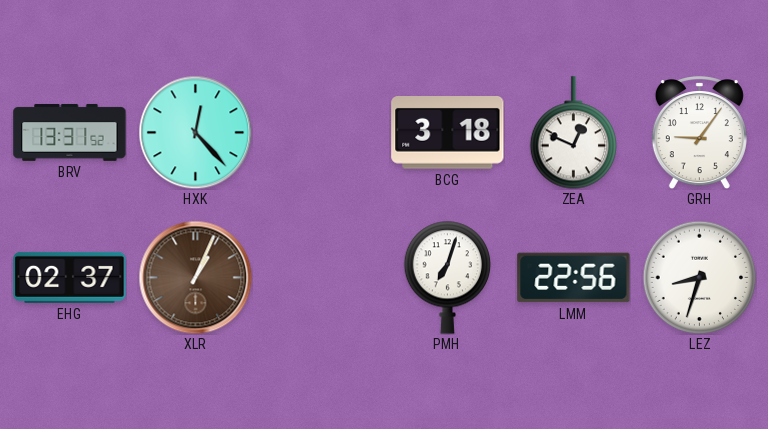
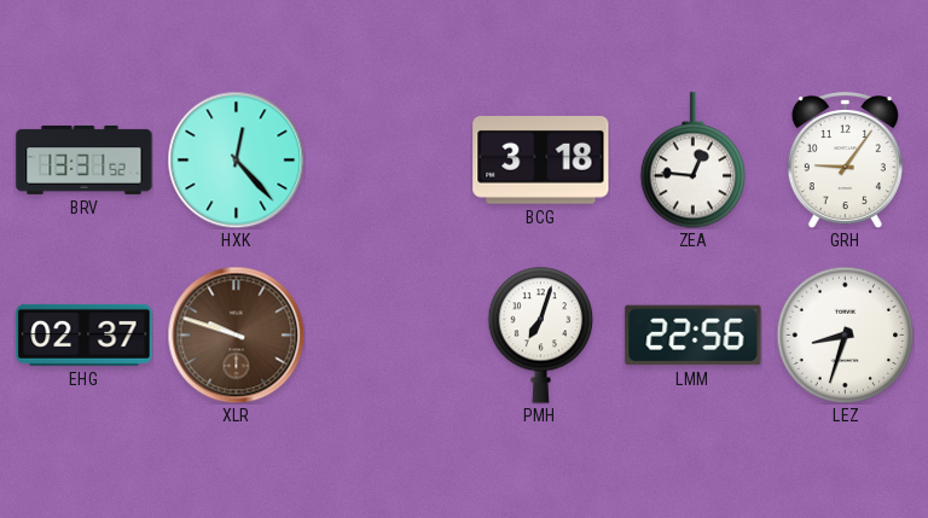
ZEA: 12:49 -> 12:46 (692, 161)
XLR: 1:04 -> 9:48 (236, 334)
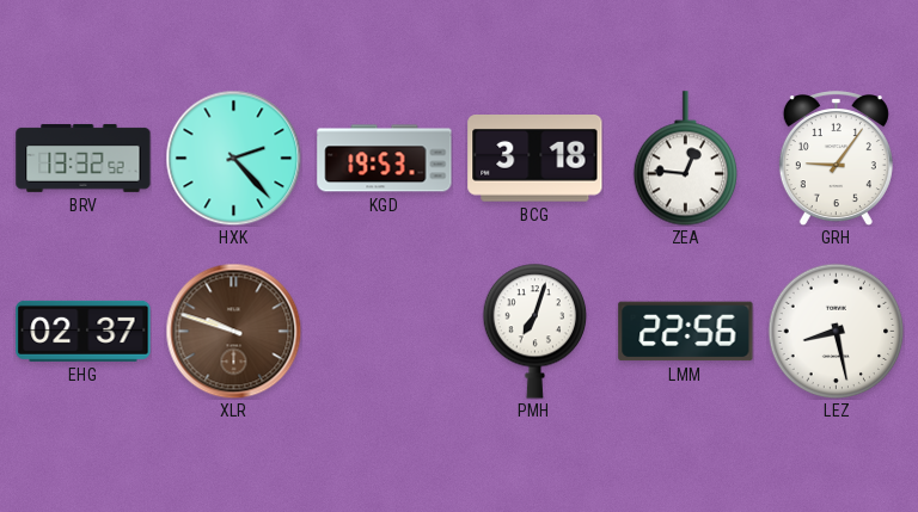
BRV: 13:31 -> 13:32 (84, 158)
HXK: 12:23 -> 2:23 (233, 158)
KGD: none -> 19:53 (385, 159)
LEZ: 8:33 -> 8:28 (836, 331)
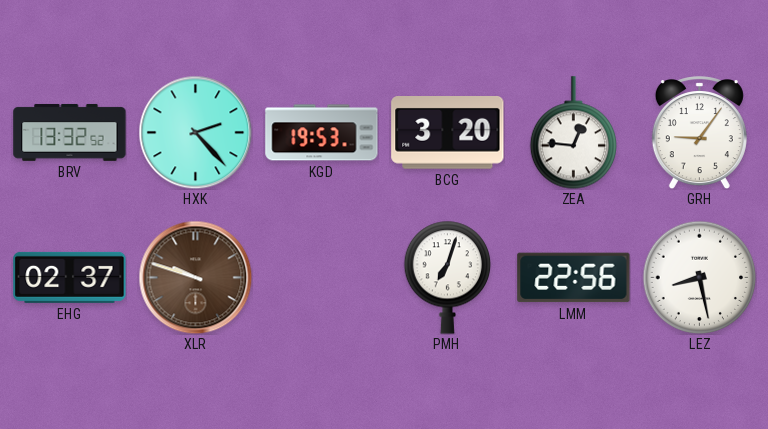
BCG: 3:18 -> 3:20 (448, 133)
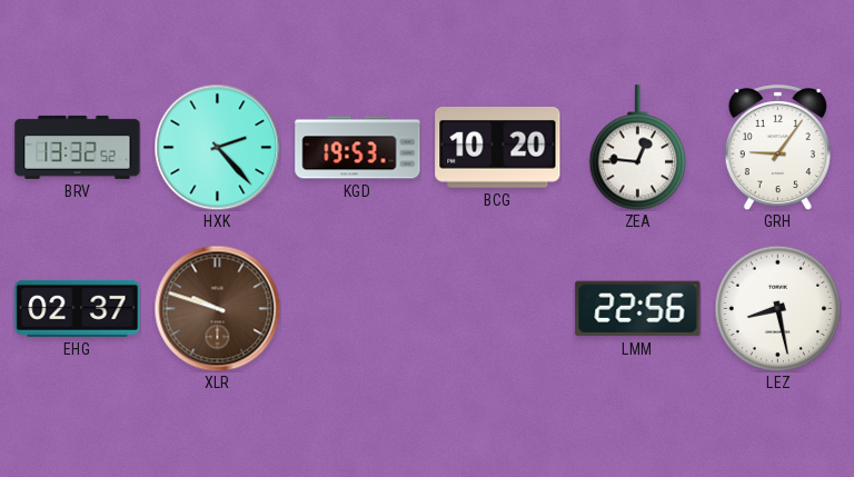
BCG: 3:20 -> 10:20 (498, 148)
PMH: 7:03 -> none (447, 277)
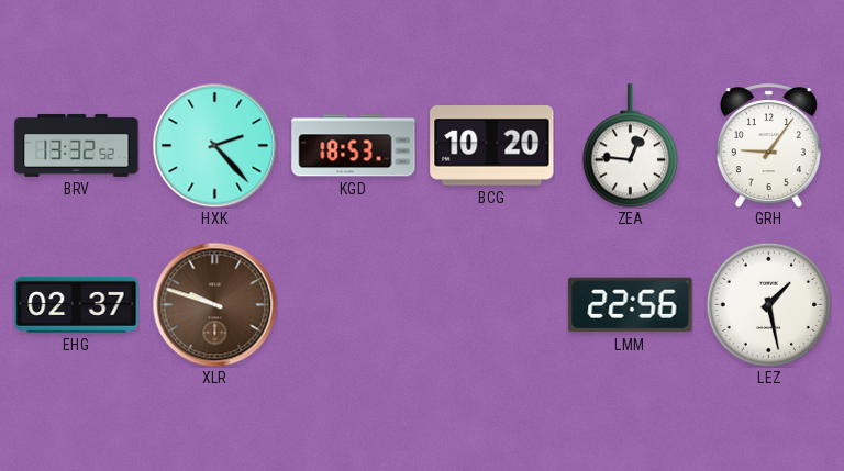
KGD: 19:53 -> 18:53 (354, 146)
LEZ: 8:28 -> 1:28 (768, 304)
